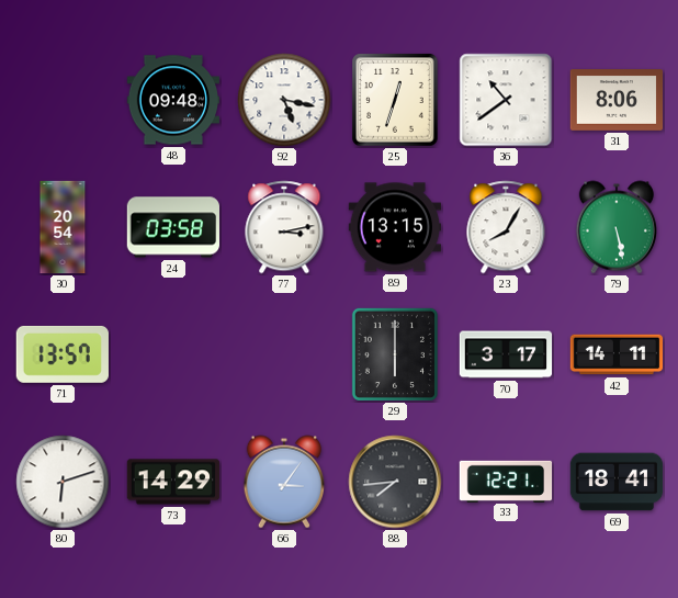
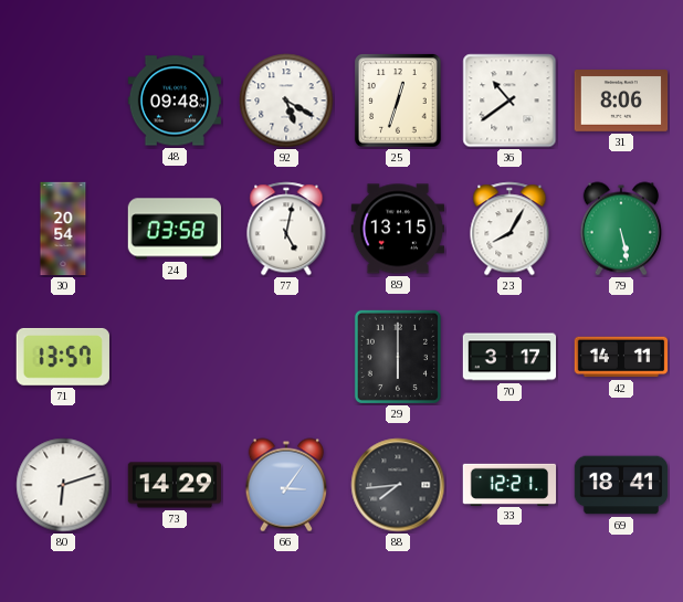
92: 5:17 -> 5:20 (286, 101)
77: 3:13 -> 5:02 (286, 229)
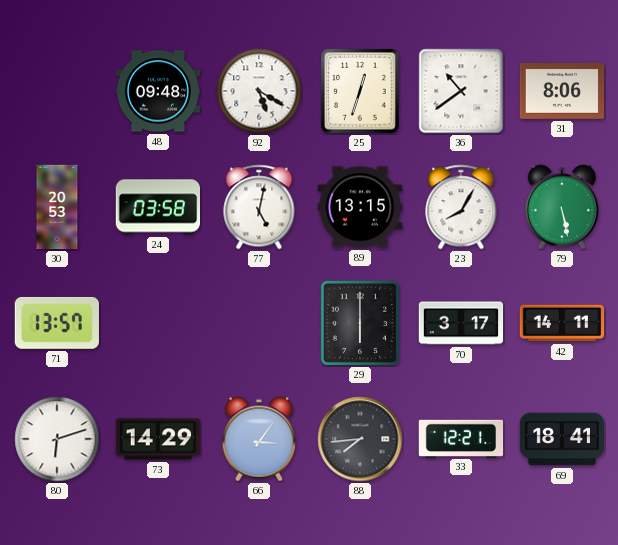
30: 20:54 -> 20:53 (57, 207)
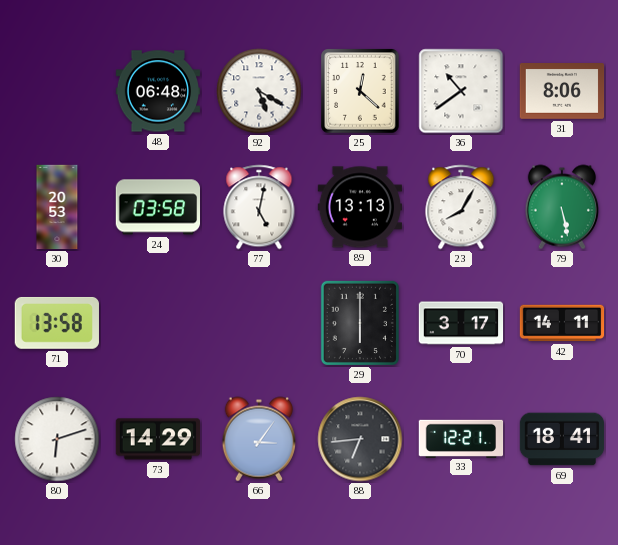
48: 09:48 -> 06:48 (158, 91)
25: 12:33 -> 12:22 (360, 91)
89: 13:15 -> 13:13 (360, 207)
71: 13:57 -> 13:58 (57, 323)
88: 7:44 -> 6:44 (360, 439)
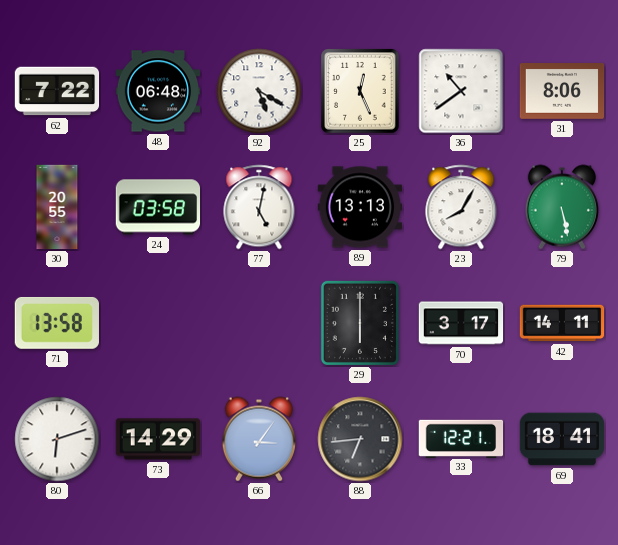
62: none -> 7:22 (57, 91)
25: 12:22 -> 12:26 (360, 91)
30: 20:53 -> 20:55 (57, 207)
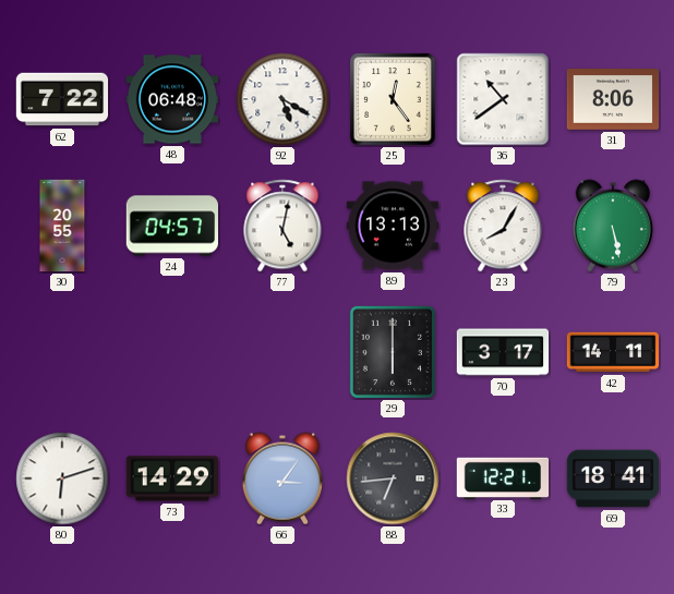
25: 12:26 -> 12:24 (393, 99)
24: 03:58 -> 04:57 (171, 226)
71: 13:58 -> none (57, 323)
